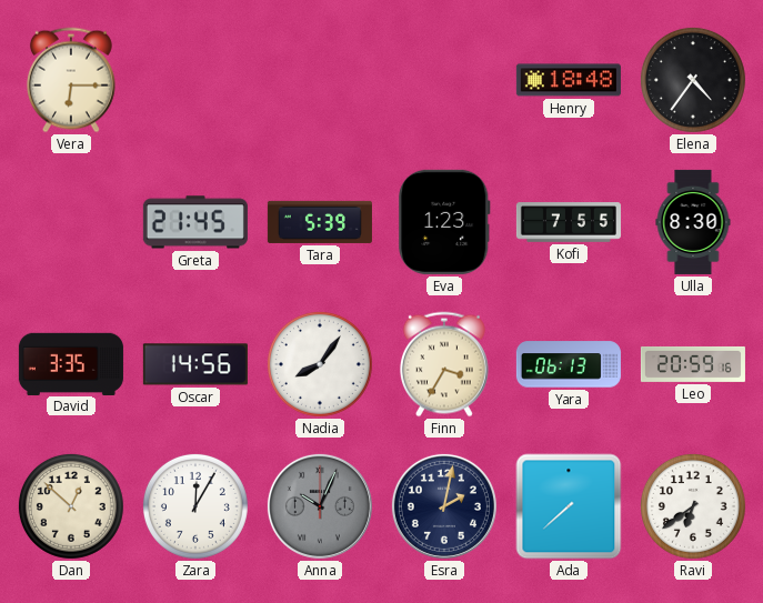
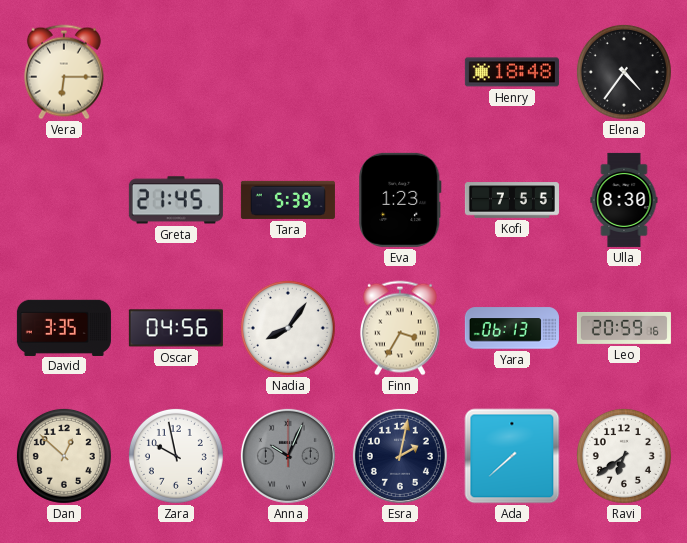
Oscar: 14:56 -> 04:56 (176, 328)
Zara: 12:05 -> 9:58 (176, 456)
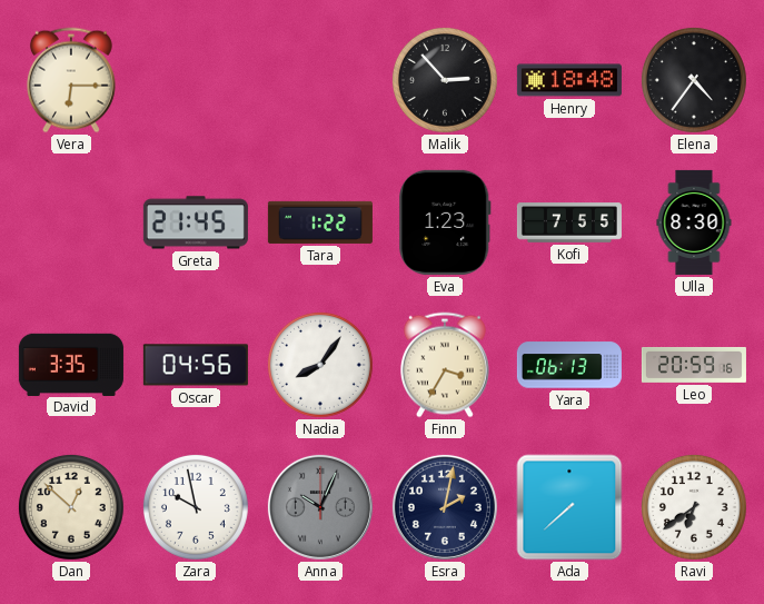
Malik: none -> 2:53 (445, 80)
Tara: 5:39 -> 1:22 (320, 222)
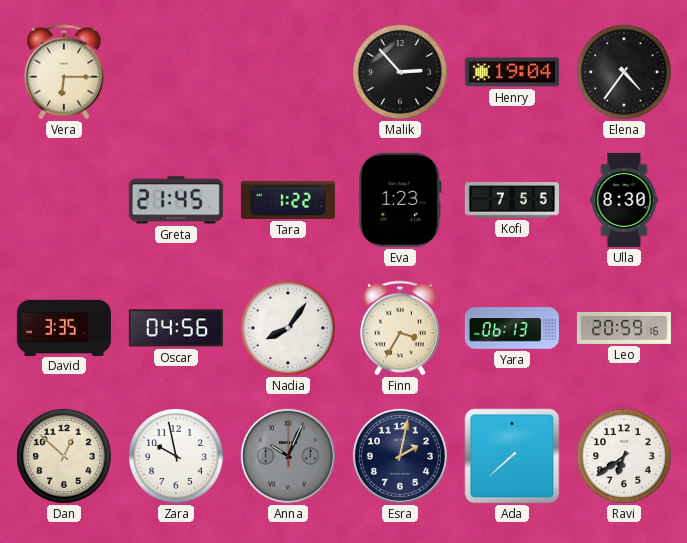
Henry: 18:48 -> 19:04 (512, 72)
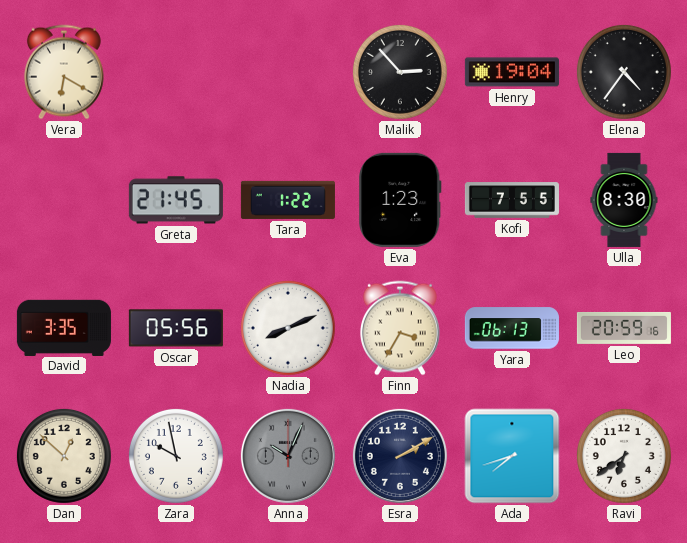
Vera: 6:15 -> 6:20 (64, 72)
Oscar: 04:56 -> 05:56 (176, 328)
Nadia: 8:06 -> 8:11 (288, 328)
Esra: 2:02 -> 2:10 (400, 456)
Ada: 7:38 -> 7:42 (512, 456)
